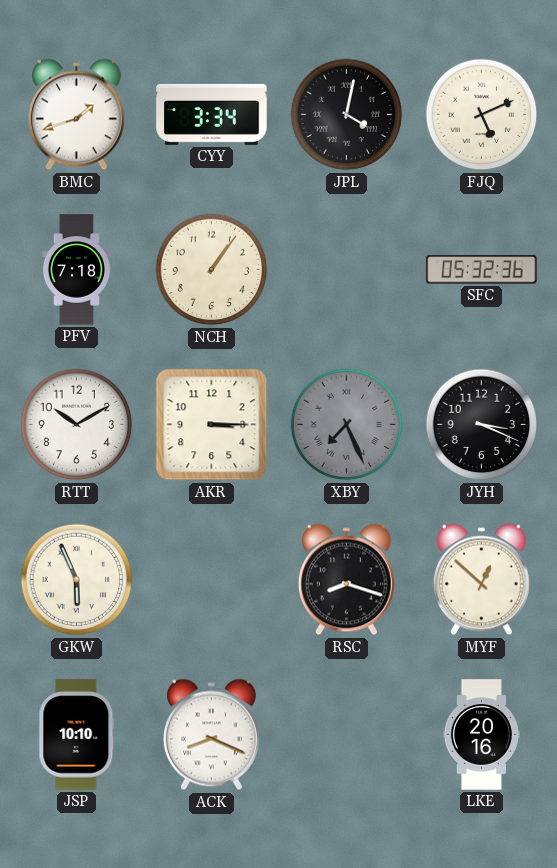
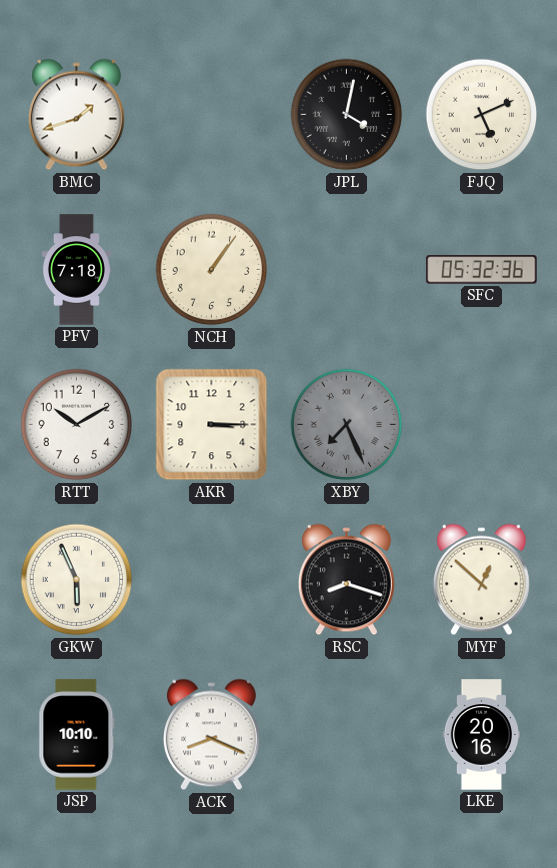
CYY: 3:34 -> none (212, 114)
JYH: 3:19 -> none (482, 425)
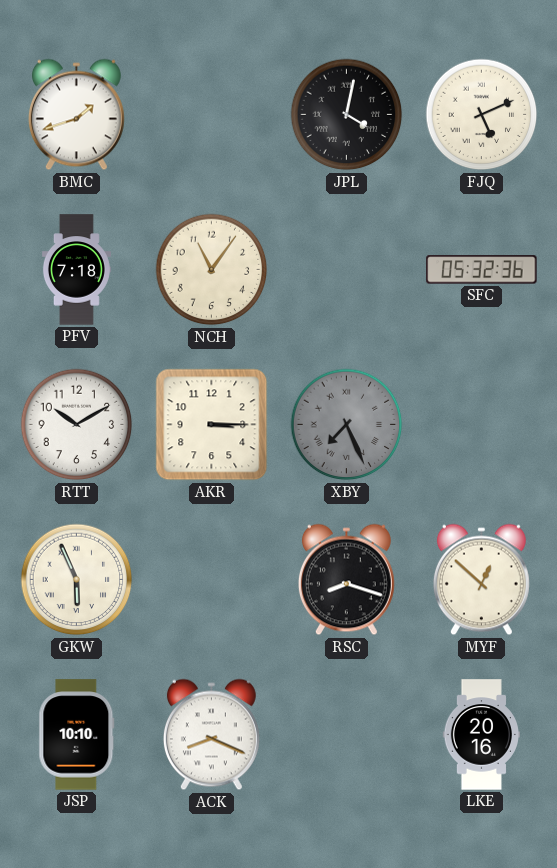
NCH: 1:06 -> 11:06 (212, 270)
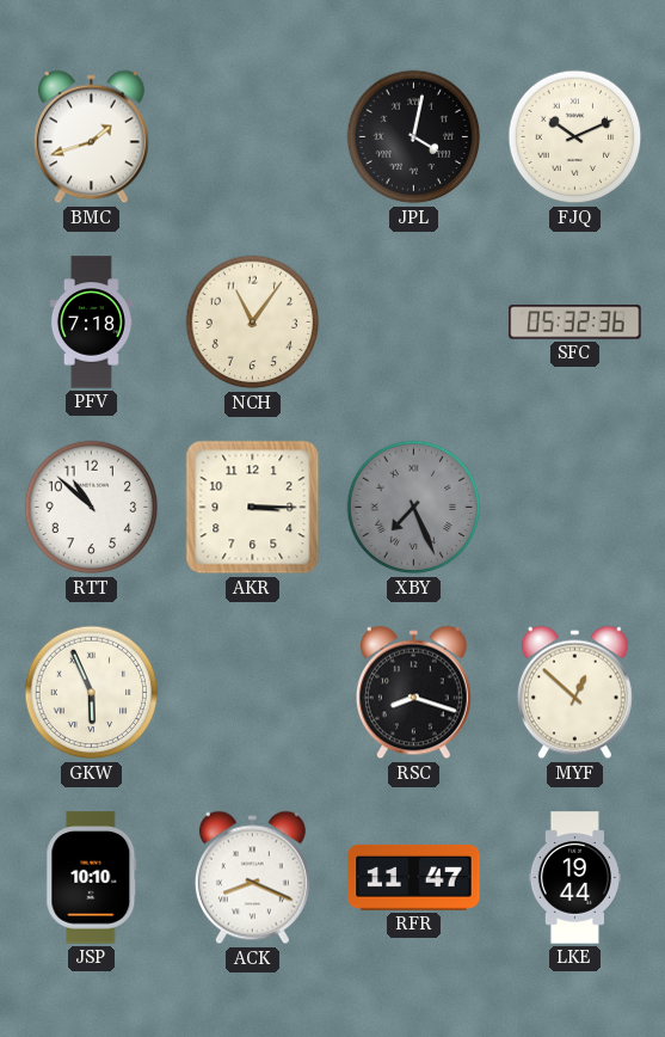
FJQ: 5:11 -> 10:11 (575, 137)
RTT: 10:10 -> 10:52 (92, 508)
RFR: none -> 11:47 (414, 877)
LKE: 20:16 -> 19:44 (574, 878)
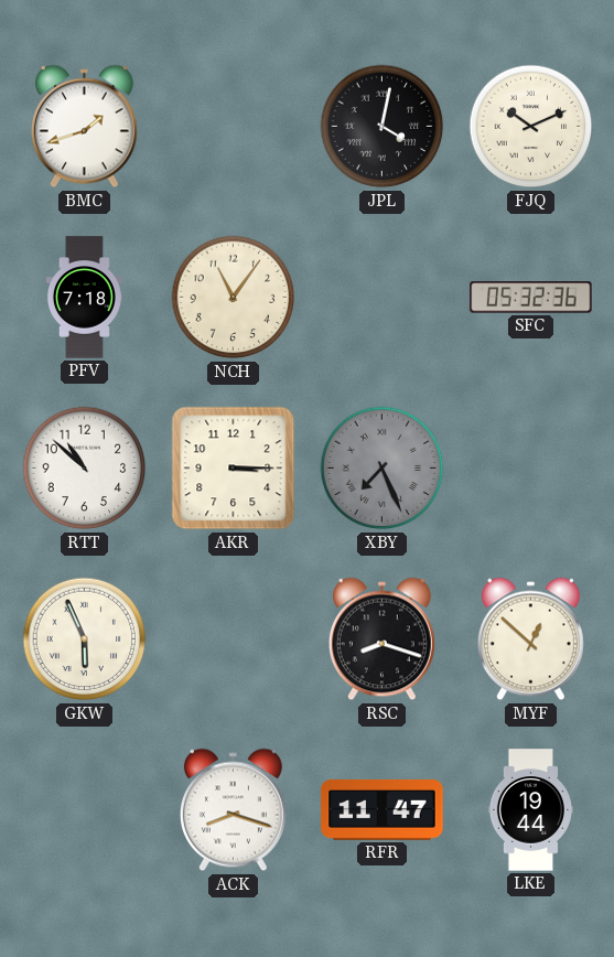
JSP: 10:10 -> none (92, 878)
ACK: 8:19 -> 8:18 (233, 810)
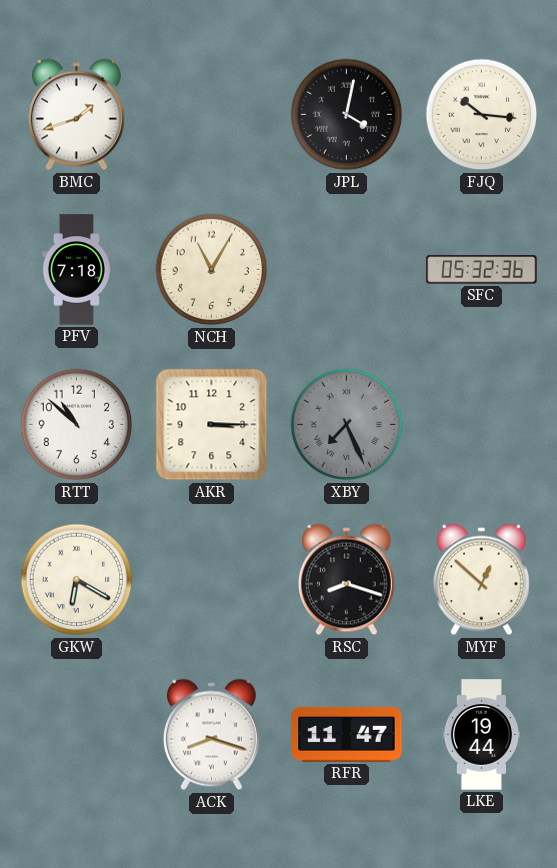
FJQ: 10:11 -> 10:16 (482, 115)
NCH: 11:06 -> 11:05 (212, 270)
GKW: 5:56 -> 6:20 (77, 580)
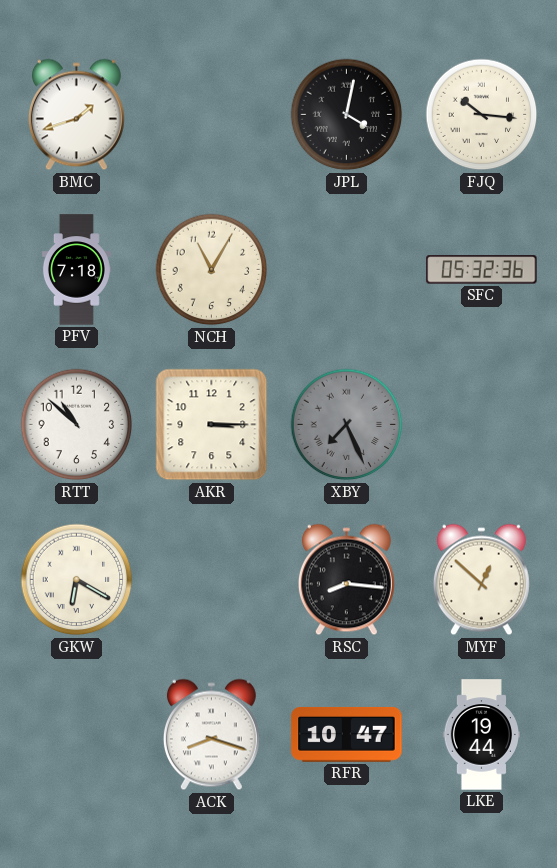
RSC: 8:18 -> 8:16 (346, 580)
RFR: 11:47 -> 10:47 (347, 734)
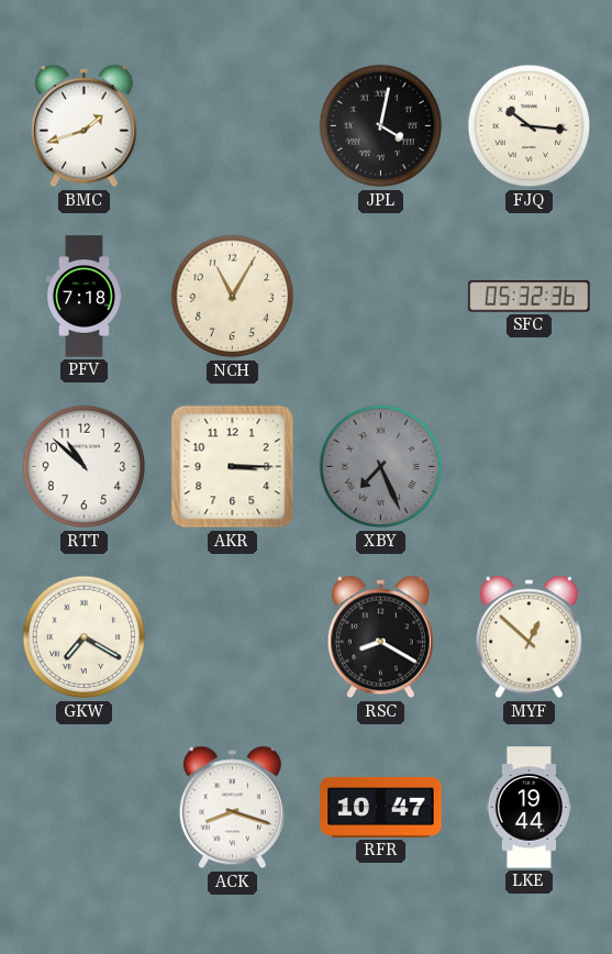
GKW: 6:20 -> 7:20 (85, 637)
RSC: 8:16 -> 8:20 (380, 637)
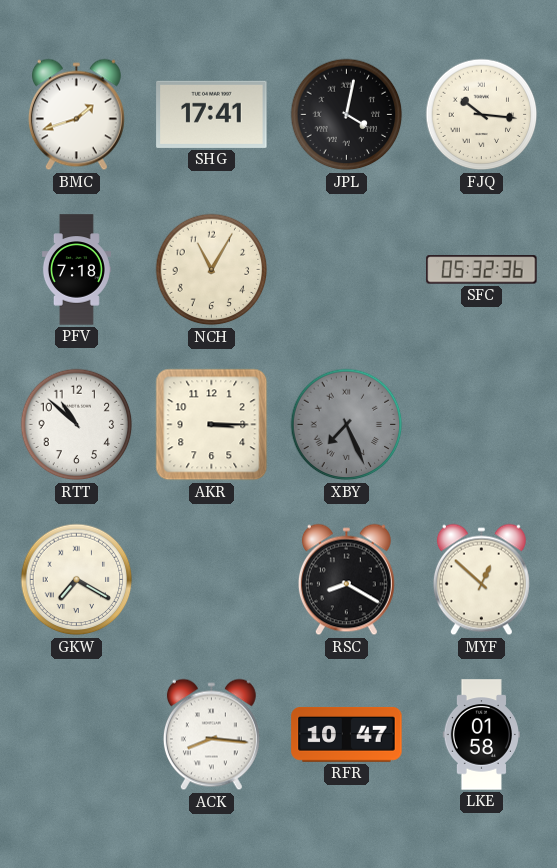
SHG: none -> 17:41 (212, 114)
ACK: 8:18 -> 8:16 (211, 735)
LKE: 19:44 -> 01:58 (481, 735)
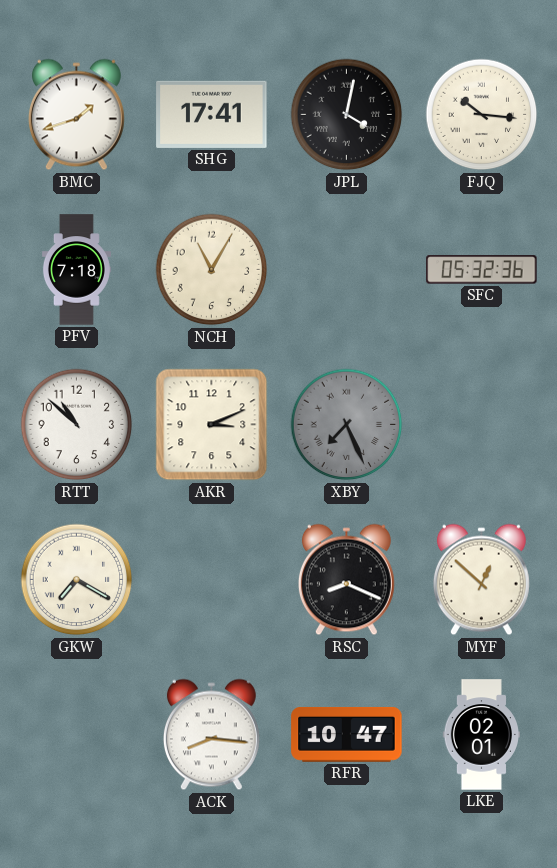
AKR: 3:15 -> 3:11 (212, 425)
RSC: 8:20 -> 8:19 (346, 580)
LKE: 01:58 -> 02:01 (481, 735)
